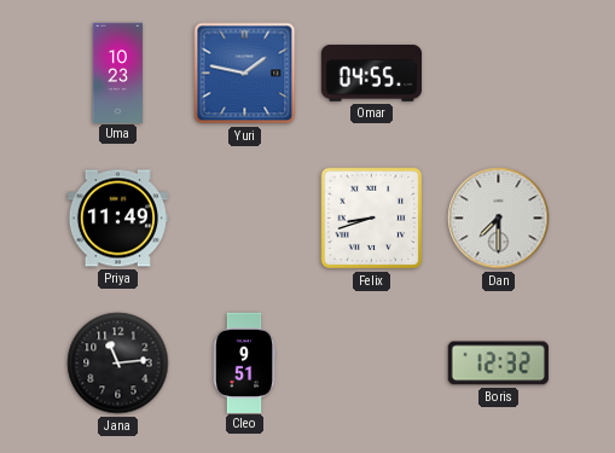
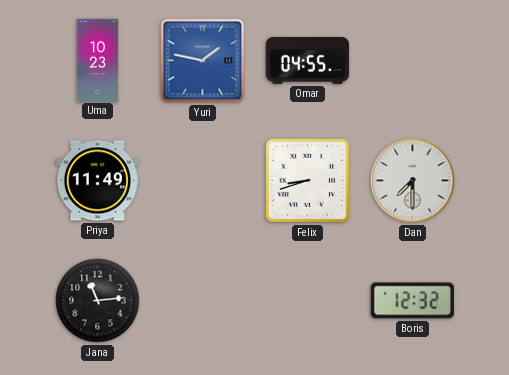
Cleo: 9:51 -> none (244, 362)
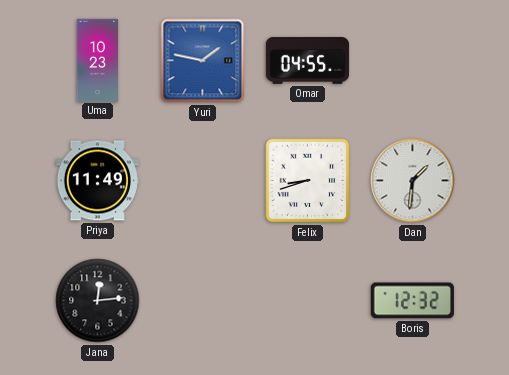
Dan: 7:30 -> 1:31 (413, 181)
Jana: 11:14 -> 12:14 (98, 301)
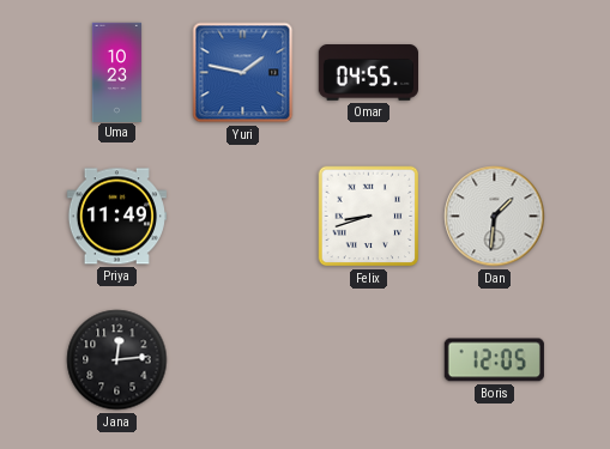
Boris: 12:32 -> 12:05 (494, 360)
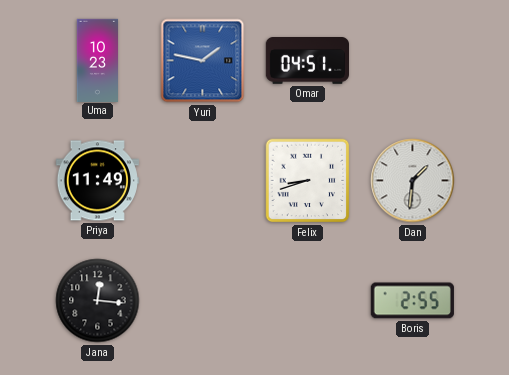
Omar: 04:55 -> 04:51 (307, 61)
Jana: 12:14 -> 12:16 (98, 301)
Boris: 12:05 -> 2:55 (412, 301)
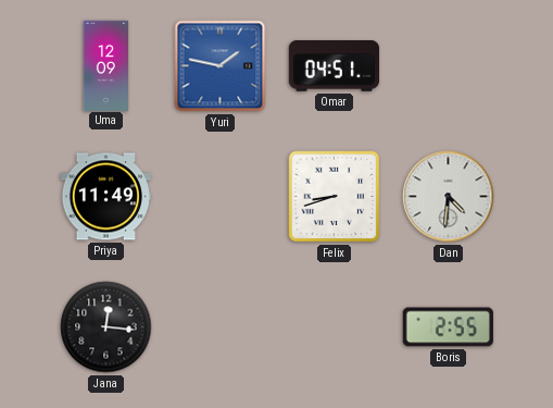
Uma: 10:23 -> 12:09 (106, 65)
Dan: 1:31 -> 4:31 (449, 197)
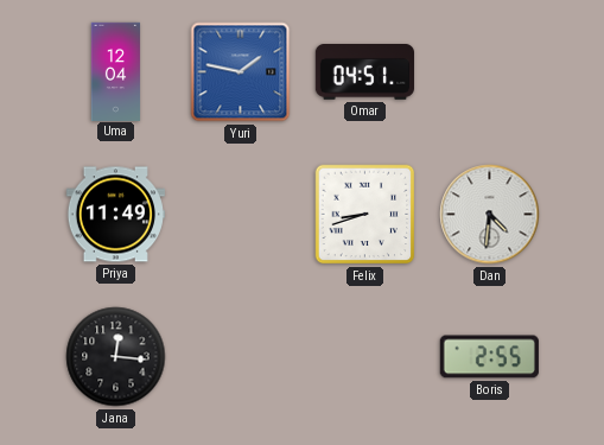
Uma: 12:09 -> 12:04 (116, 71)
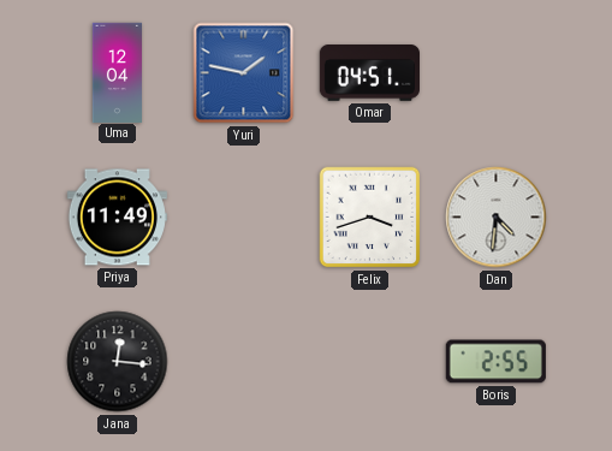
Felix: 8:42 -> 3:42 (370, 218)
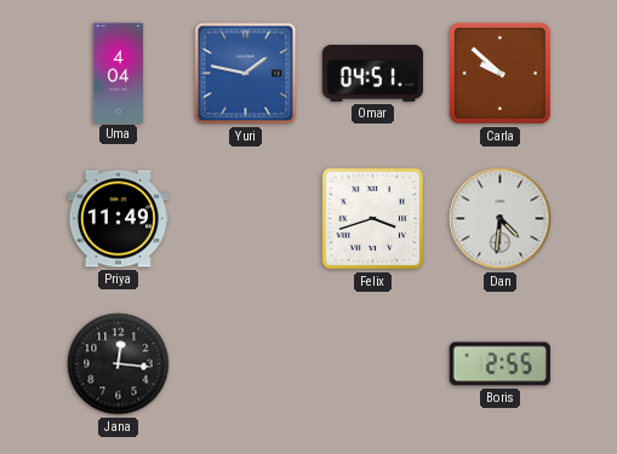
Uma: 12:04 -> 4:04 (119, 73)
Carla: none -> 9:52 (499, 73)
